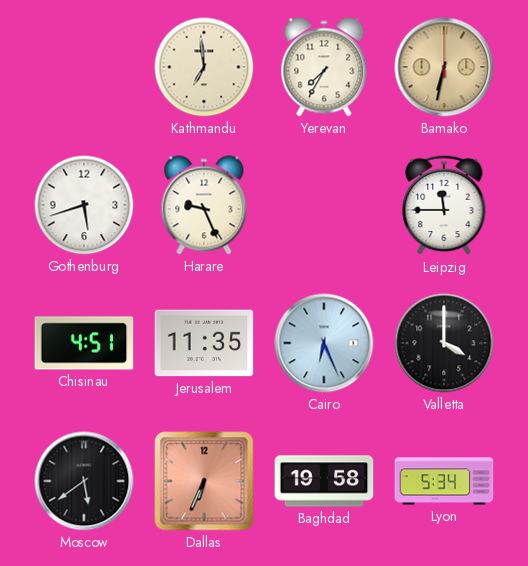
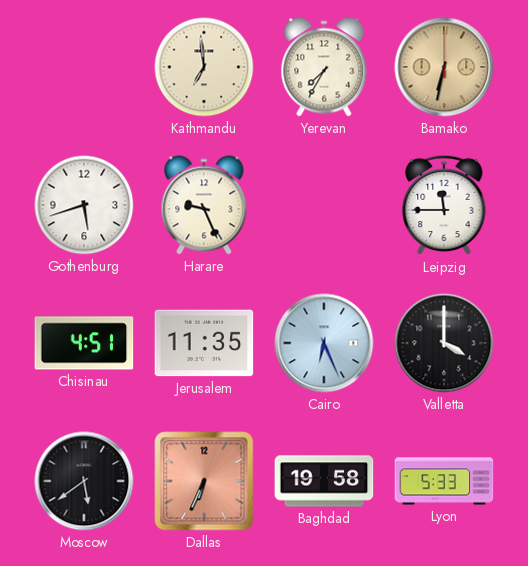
Lyon: 5:34 -> 5:33 (444, 481)
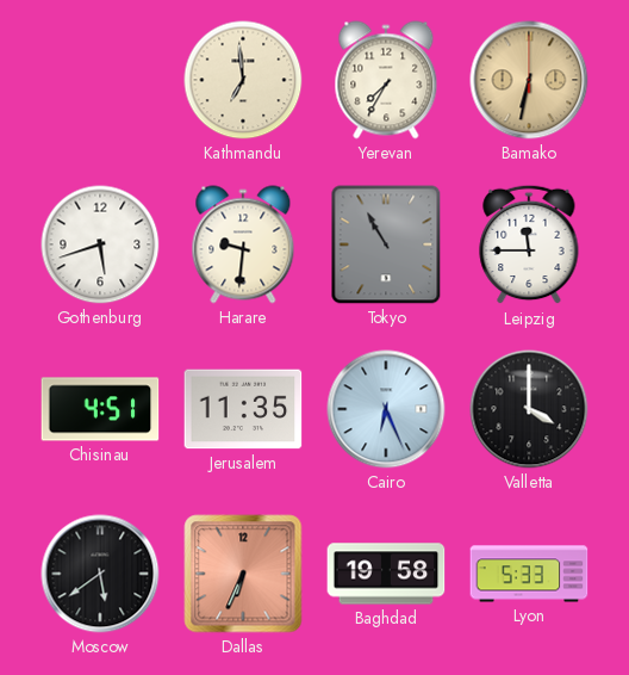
Harare: 9:26 -> 9:31 (243, 244)
Tokyo: none -> 10:55 (386, 244)
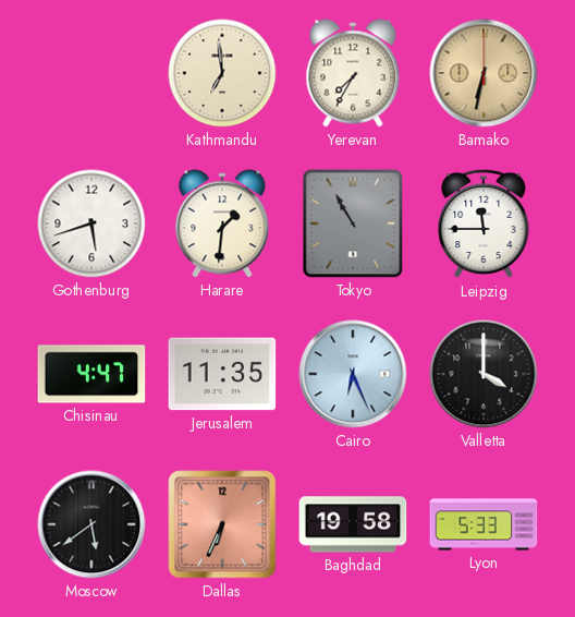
Harare: 9:31 -> 1:31 (222, 223)
Chisinau: 4:51 -> 4:47 (91, 374)
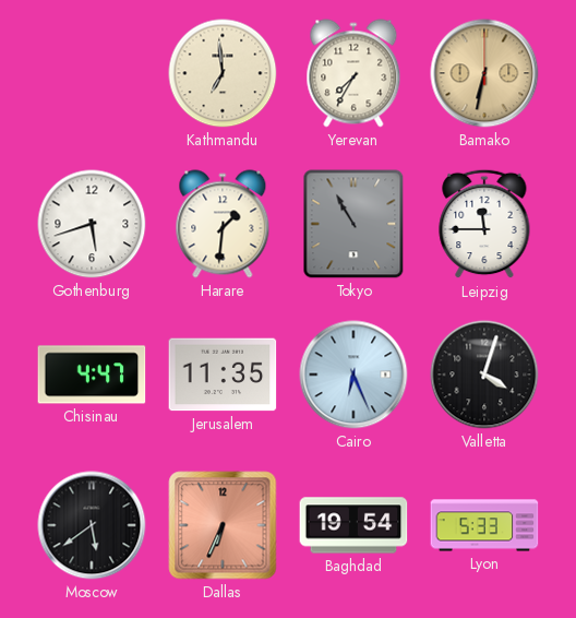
Valletta: 4:00 -> 4:03 (484, 375)
Baghdad: 19:58 -> 19:54 (353, 525)
